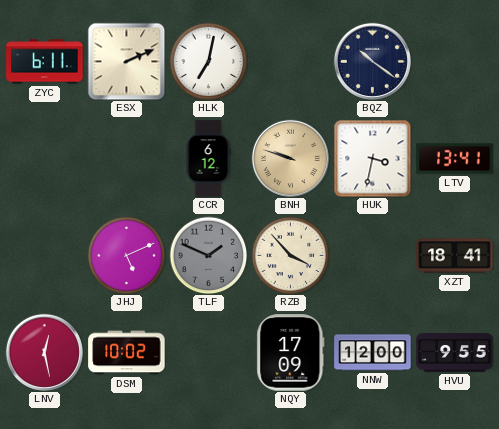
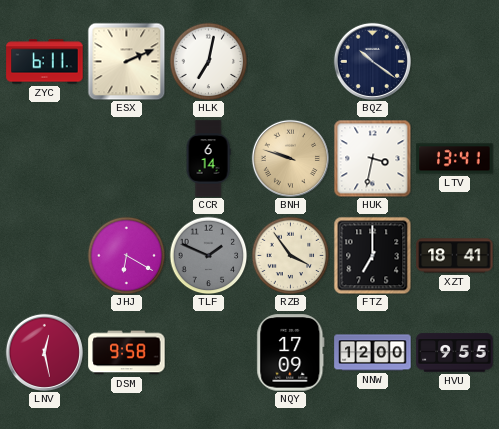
CCR: 6:12 -> 6:14 (208, 159)
JHJ: 5:11 -> 6:20 (126, 255)
RZB: 3:53 -> 3:54 (290, 255)
FTZ: none -> 7:00 (372, 255)
DSM: 10:02 -> 9:58 (127, 353)
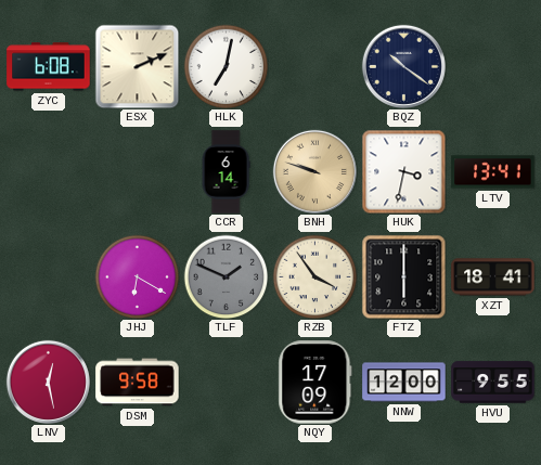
ZYC: 6:11 -> 6:08 (49, 67)
FTZ: 7:00 -> 6:00 (403, 276)
